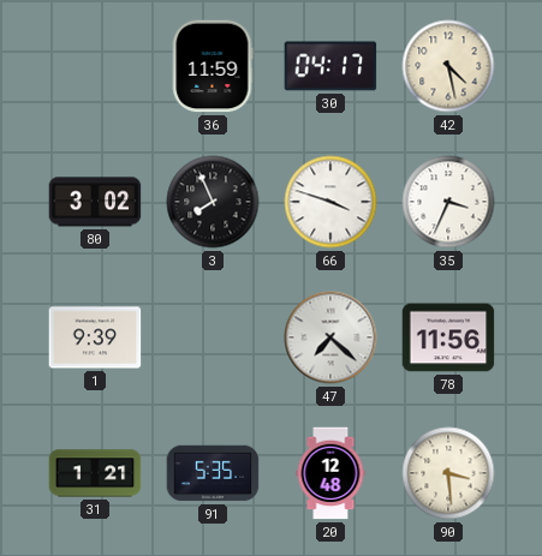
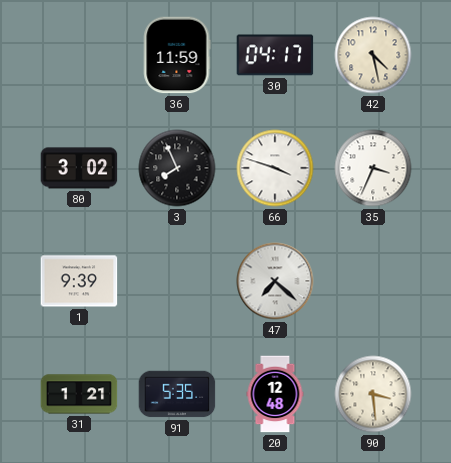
78: 11:56 -> none (448, 337)
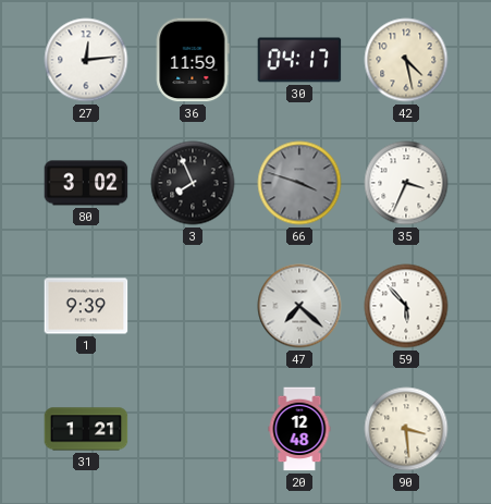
27: none -> 12:14 (86, 60)
66 dial: white -> grey (299, 183)
59: none -> 5:53 (406, 306)
91: 5:35 -> none (177, 394)
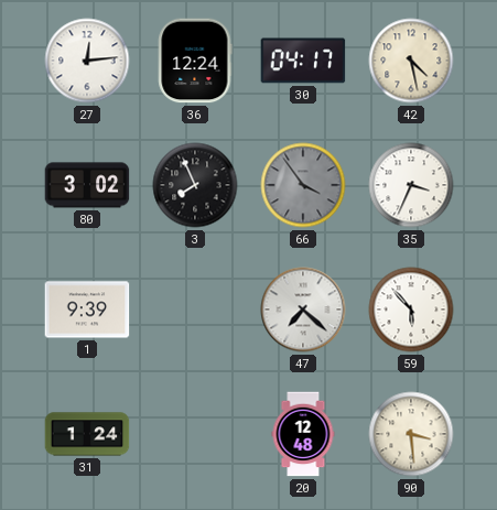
36: 11:59 -> 12:24 (195, 61)
66: 3:48 -> 3:54 (303, 185)
31: 1:21 -> 1:24 (87, 434)
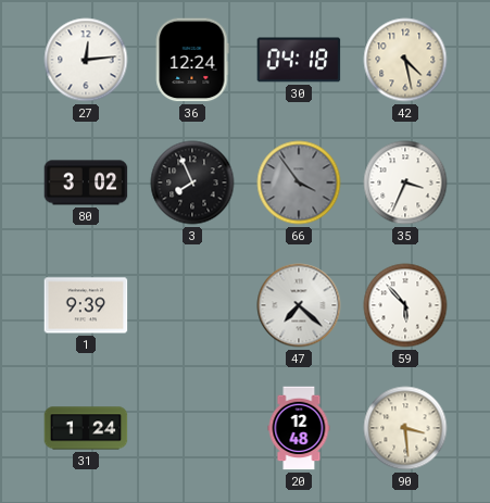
30: 04:17 -> 04:18 (299, 60)
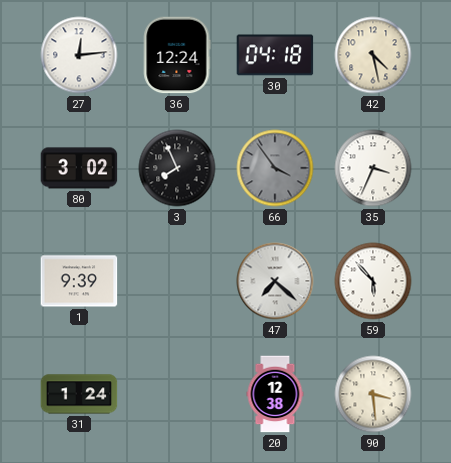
20: 12:48 -> 12:38 (275, 394)
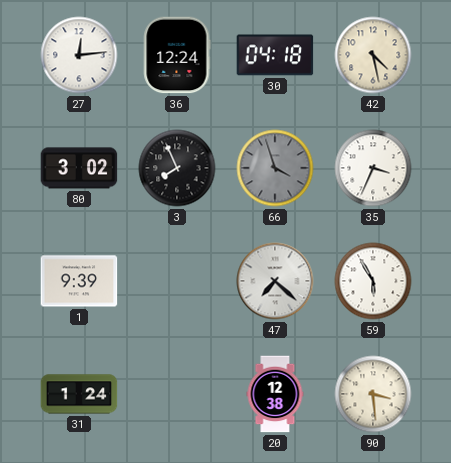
66: 3:54 -> 3:57 (275, 168)
59: 5:53 -> 5:55 (373, 281)
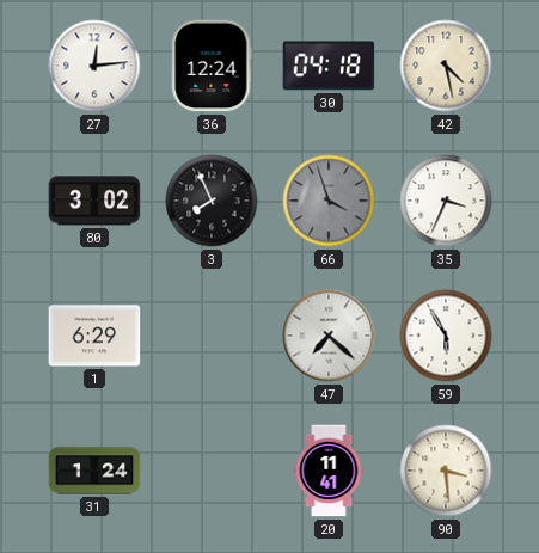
1: 9:39 -> 6:29 (94, 336)
20: 12:38 -> 11:41 (329, 471)
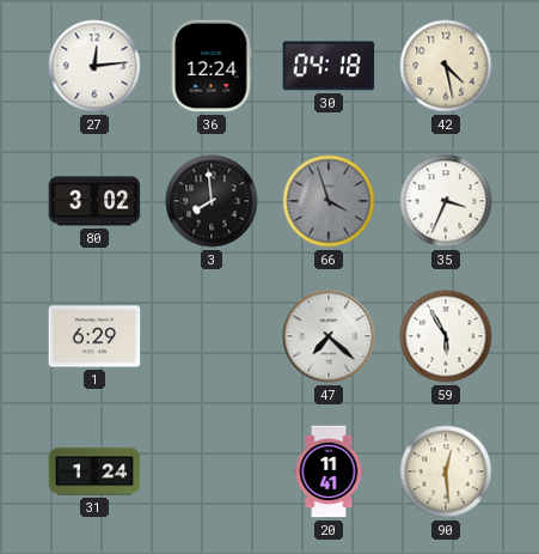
3: 7:56 -> 7:59 (212, 201)
90: 3:29 -> 12:29 (446, 471)
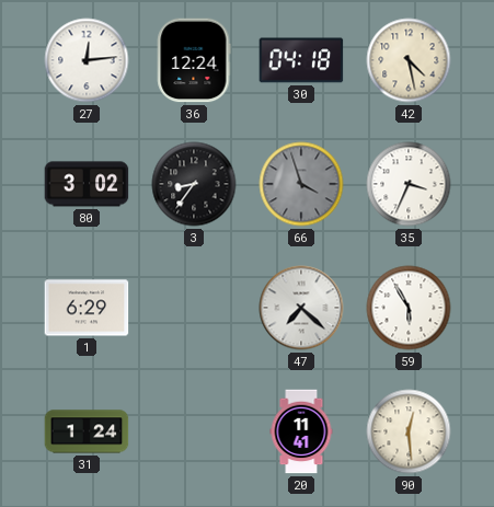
3: 7:59 -> 8:36 (194, 184)
